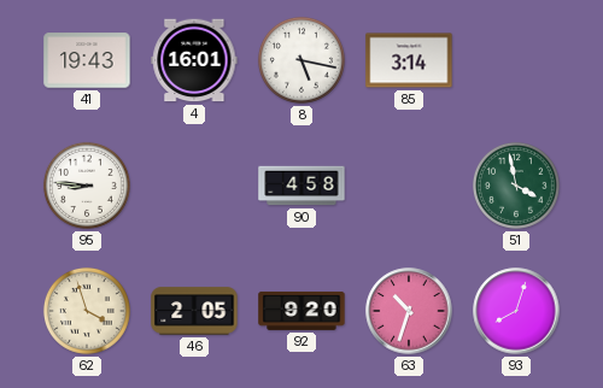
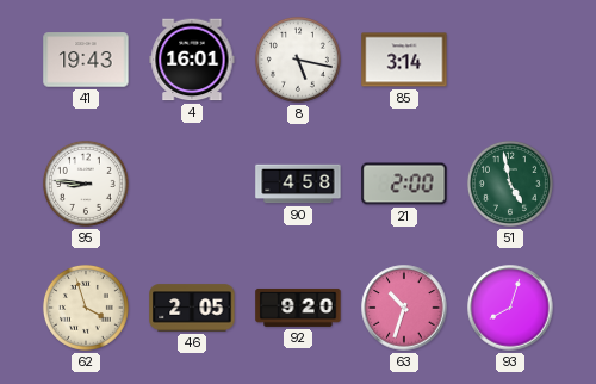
21: none -> 2:00 (404, 184)
51: 3:58 -> 4:58 (510, 184)
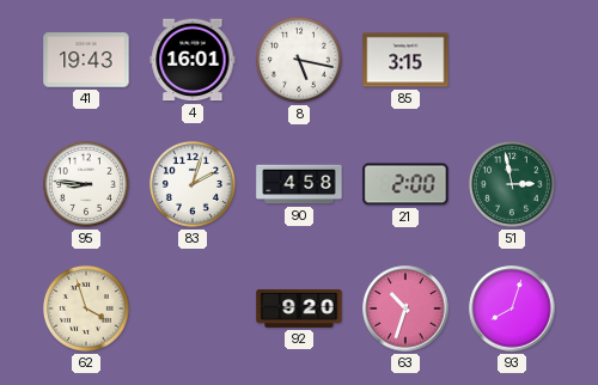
85: 3:14 -> 3:15 (405, 60)
83: none -> 2:03 (193, 184)
51: 4:58 -> 2:58 (512, 184)
46: 2:05 -> none (192, 308)
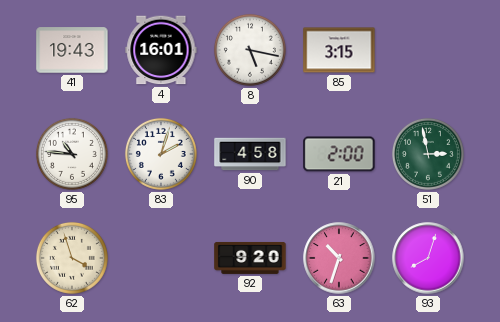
95: 8:46 -> 10:46 (72, 154)
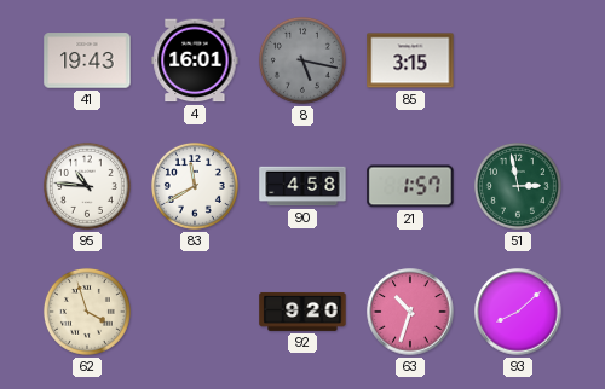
8 dial: white -> grey (302, 60)
83: 2:03 -> 11:40 (195, 186)
21: 2:00 -> 1:57 (410, 186)
93: 8:03 -> 8:08 (518, 312)
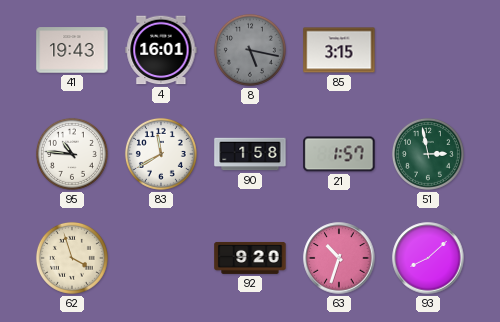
90: 4:58 -> 1:58 (250, 154)
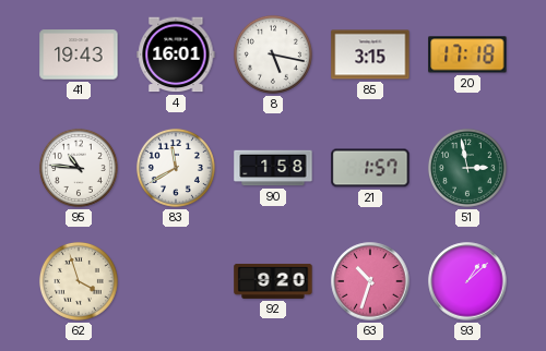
8 dial: grey -> white (273, 55)
20: none -> 17:18 (467, 55)
93: 8:08 -> 1:08 (467, 281)
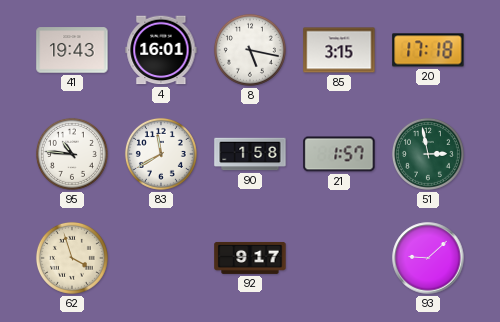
92: 9:20 -> 9:17 (250, 258)
63: 10:33 -> none (370, 281)
93: 1:08 -> 9:08 (428, 258)
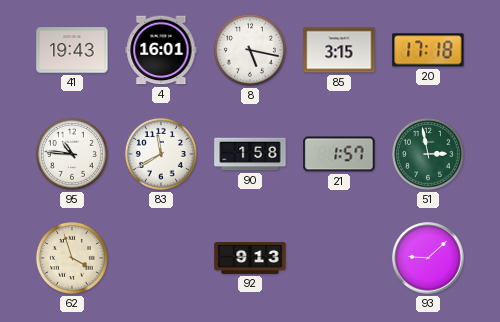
92: 9:17 -> 9:13 (250, 258)
